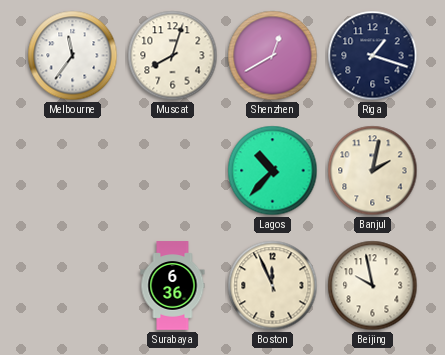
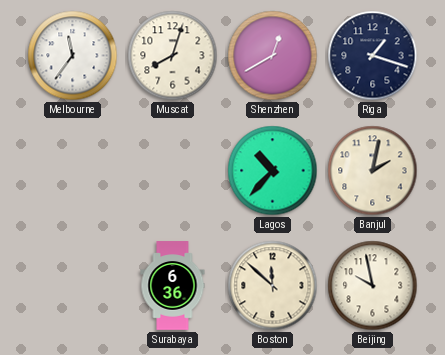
Boston: 11:56 -> 11:52 (273, 286)
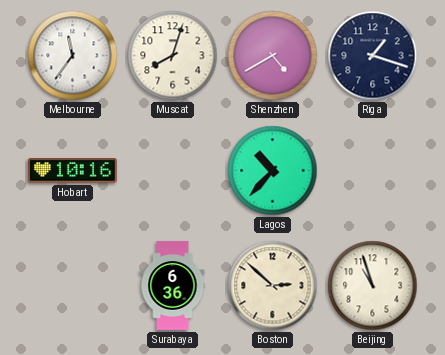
Shenzhen: 12:40 -> 4:40 (273, 56)
Hobart: none -> 10:16 (73, 171)
Banjul: 2:02 -> none (373, 171)
Boston: 11:52 -> 2:52 (273, 286)
Beijing: 9:58 -> 10:57 (373, 286)
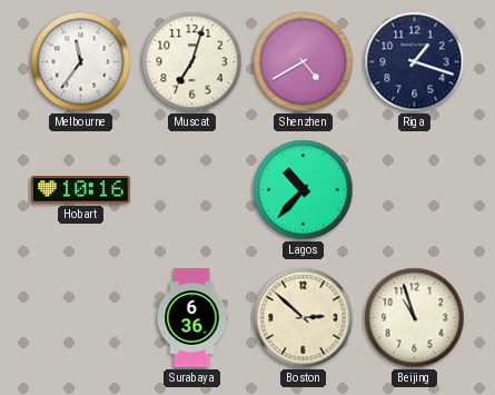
Muscat: 8:03 -> 7:03 (192, 62)
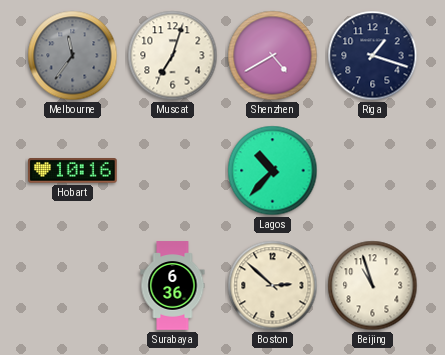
Melbourne dial: white -> grey (73, 56)
